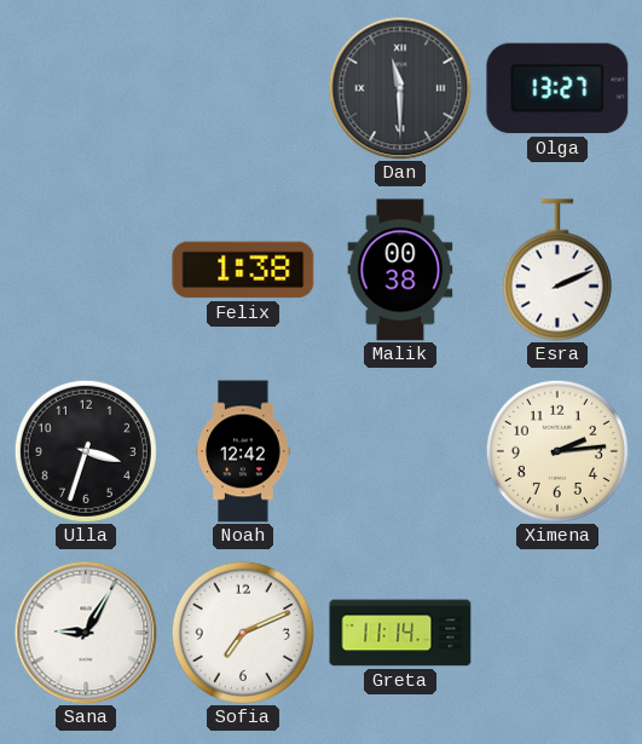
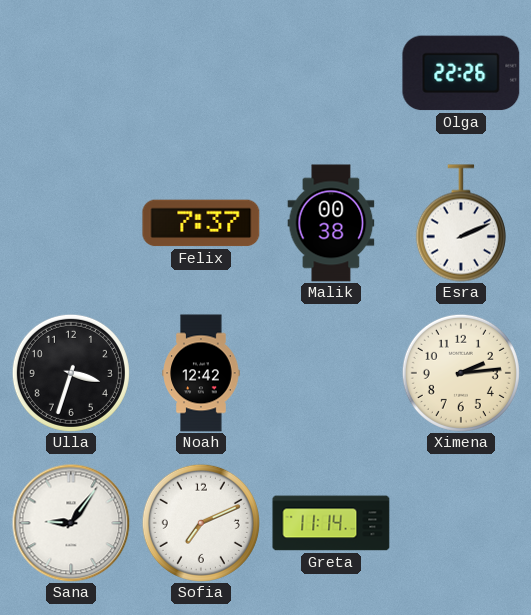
Dan: 11:30 -> none (400, 88)
Olga: 13:27 -> 22:26 (461, 73)
Felix: 1:38 -> 7:37 (201, 223)
Sana: 9:05 -> 9:06 (71, 523)
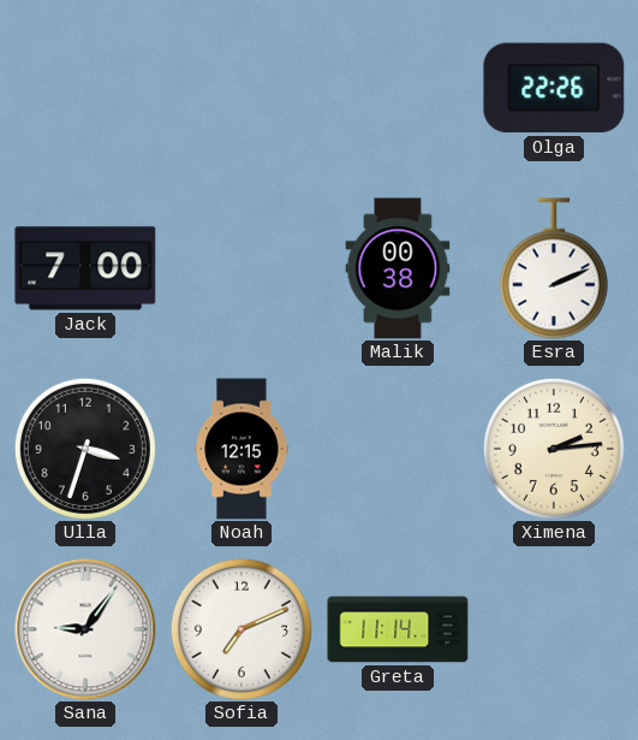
Jack: none -> 7:00 (85, 268)
Felix: 7:37 -> none (201, 223)
Noah: 12:42 -> 12:15 (242, 449)
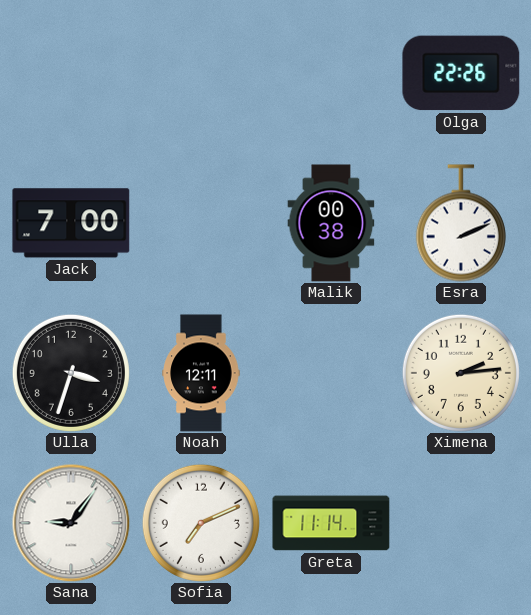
Noah: 12:15 -> 12:11 (201, 373)
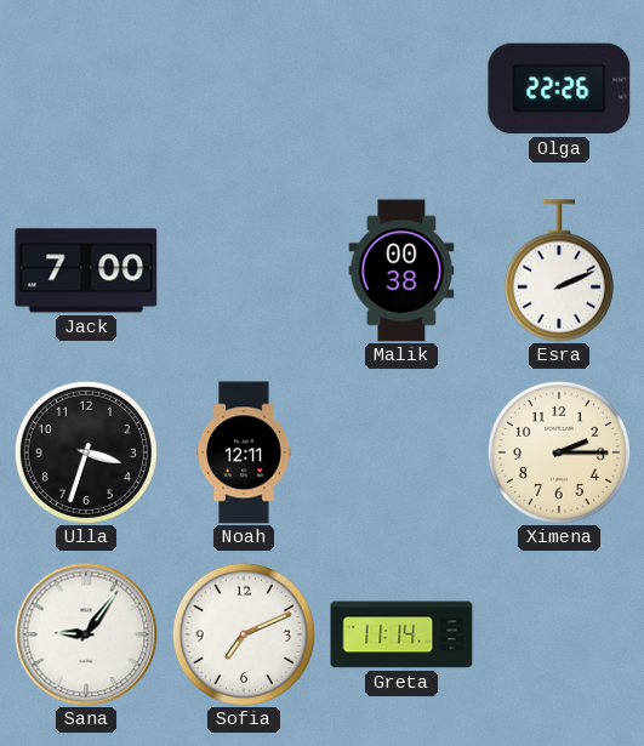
Ximena: 2:14 -> 2:15 (559, 452)
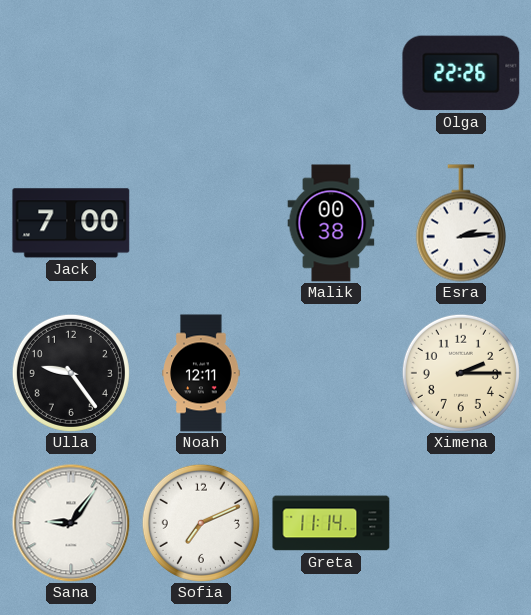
Esra: 2:11 -> 2:14 (461, 223)
Ulla: 3:33 -> 9:24 (71, 373)
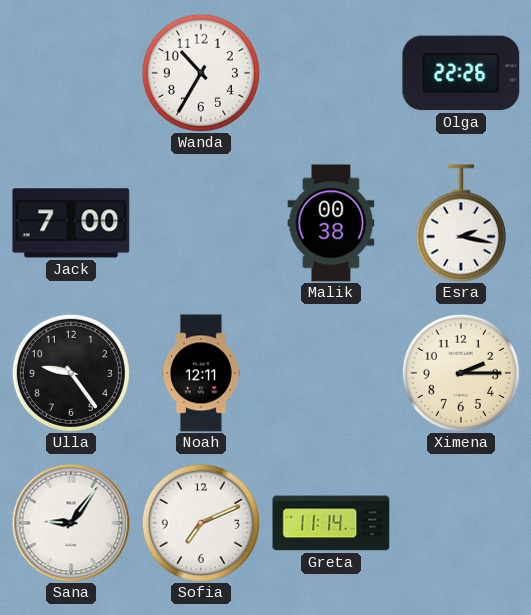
Wanda: none -> 10:35 (201, 73)
Esra: 2:14 -> 2:17 (461, 223)
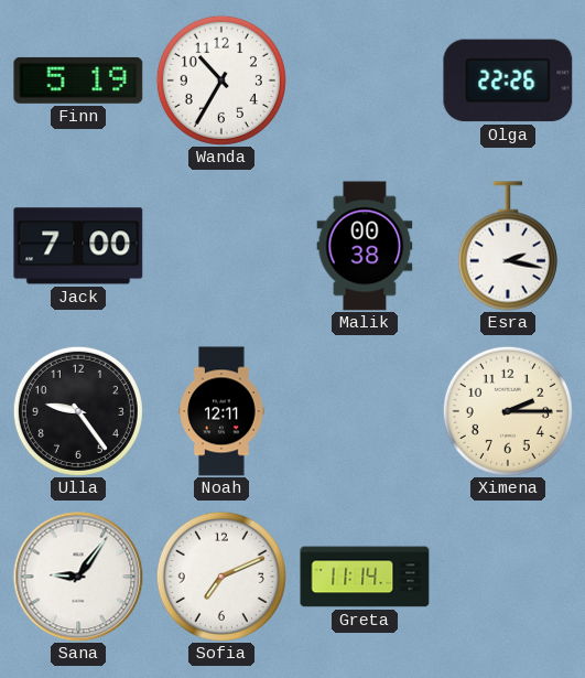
Finn: none -> 5:19 (78, 80)
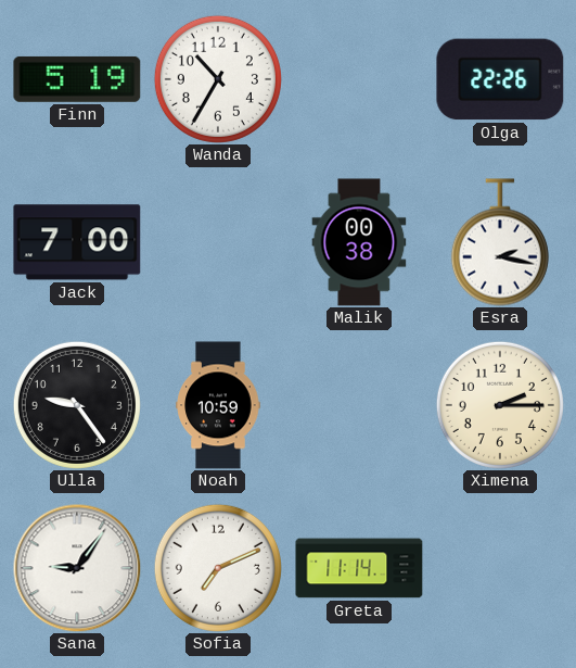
Noah: 12:11 -> 10:59 (218, 405)
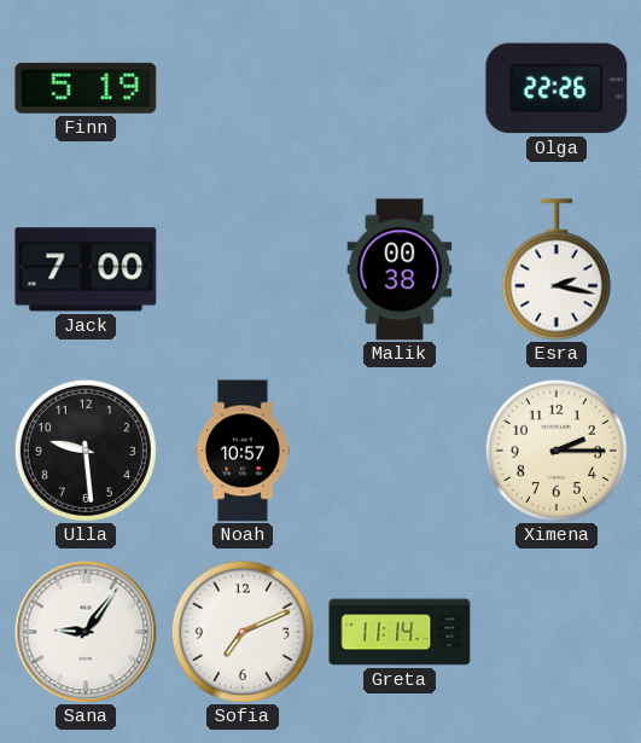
Wanda: 10:35 -> none (218, 79)
Ulla: 9:24 -> 9:29 (86, 451)
Noah: 10:59 -> 10:57 (243, 451)
